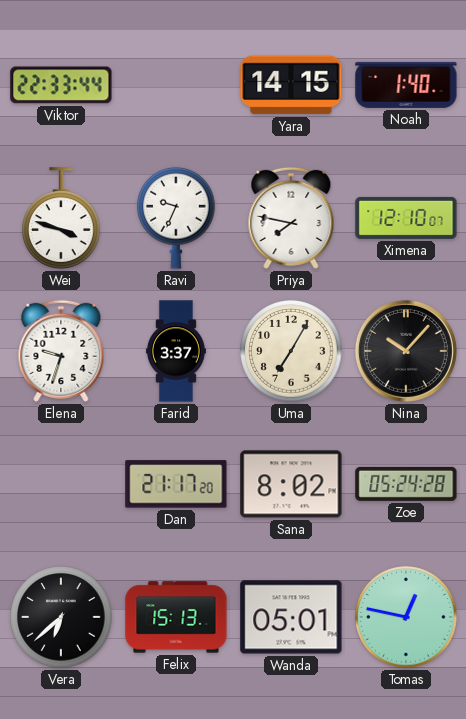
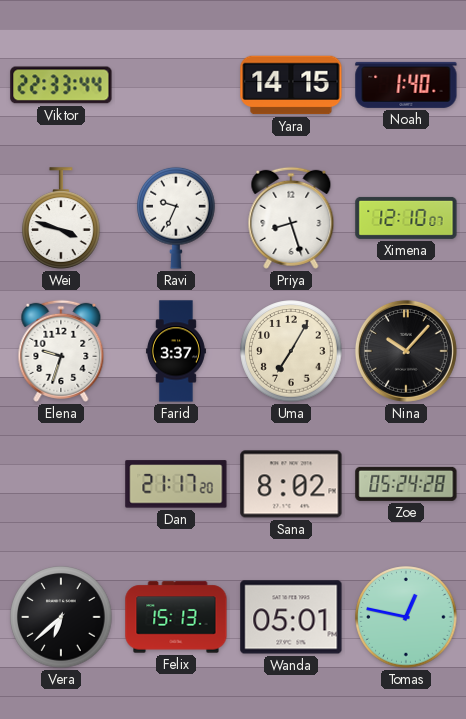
Priya: 7:47 -> 8:27 (291, 218)
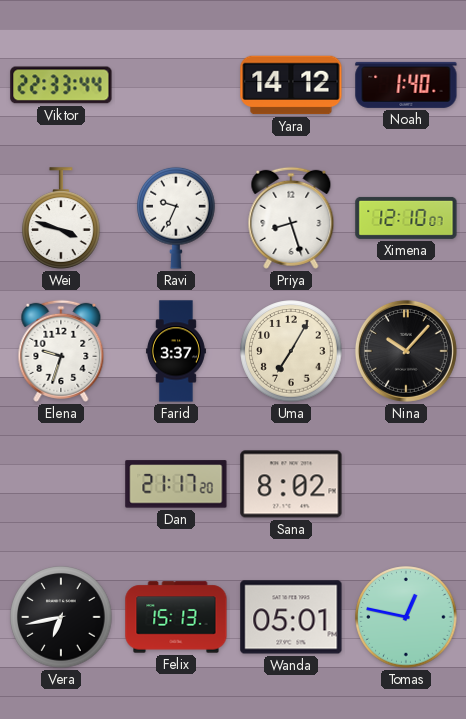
Yara: 14:15 -> 14:12 (291, 85)
Zoe: 05:24 -> none (406, 484)
Vera: 6:38 -> 6:43 (61, 617)
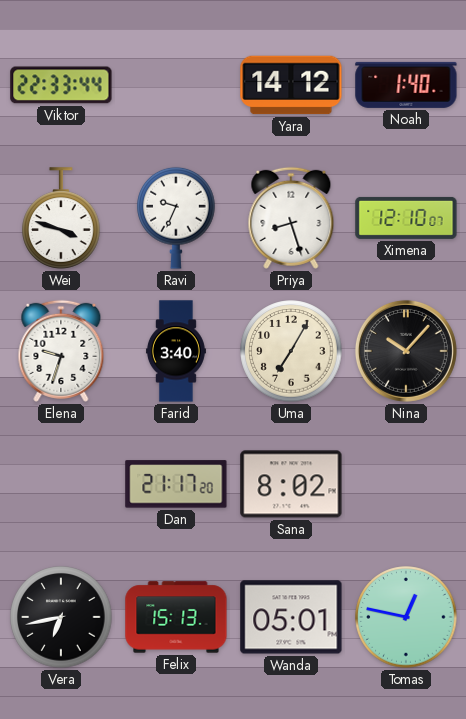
Farid: 3:37 -> 3:40 (176, 351)
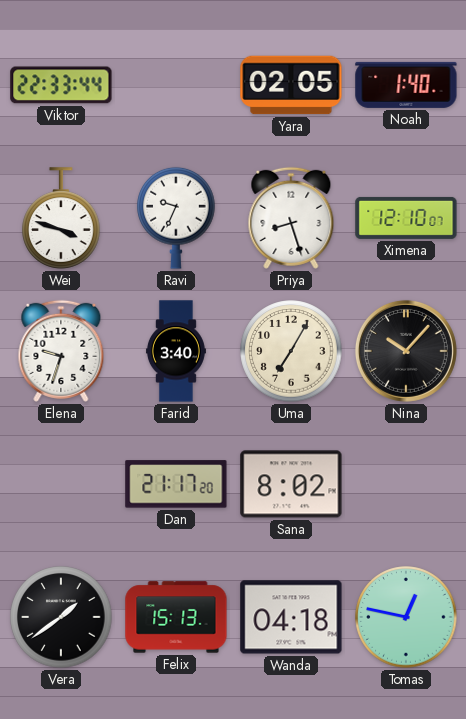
Yara: 14:12 -> 02:05 (291, 85)
Vera: 6:43 -> 1:39 (61, 617)
Wanda: 05:01 -> 04:18 (291, 617)
